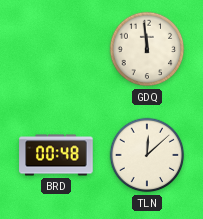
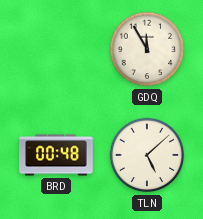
GDQ: 11:59 -> 11:55 (147, 49)
TLN: 12:08 -> 5:08 (147, 155)
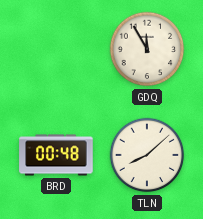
TLN: 5:08 -> 8:08 (147, 155)
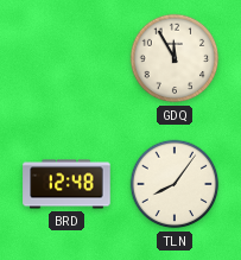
BRD: 00:48 -> 12:48 (66, 184)
TLN: 8:08 -> 8:06 (175, 184)
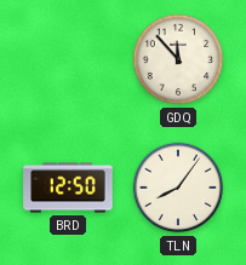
GDQ: 11:55 -> 11:53 (178, 59)
BRD: 12:48 -> 12:50 (68, 188)
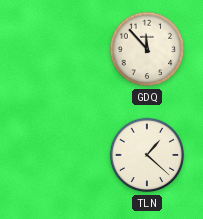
BRD: 12:50 -> none (68, 188)
TLN: 8:06 -> 1:22 (147, 155)
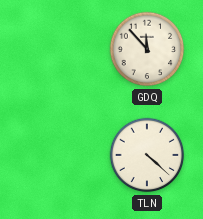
TLN: 1:22 -> 4:22 (147, 155)
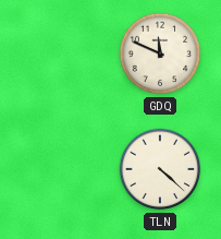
GDQ: 11:53 -> 11:49 (160, 53)
